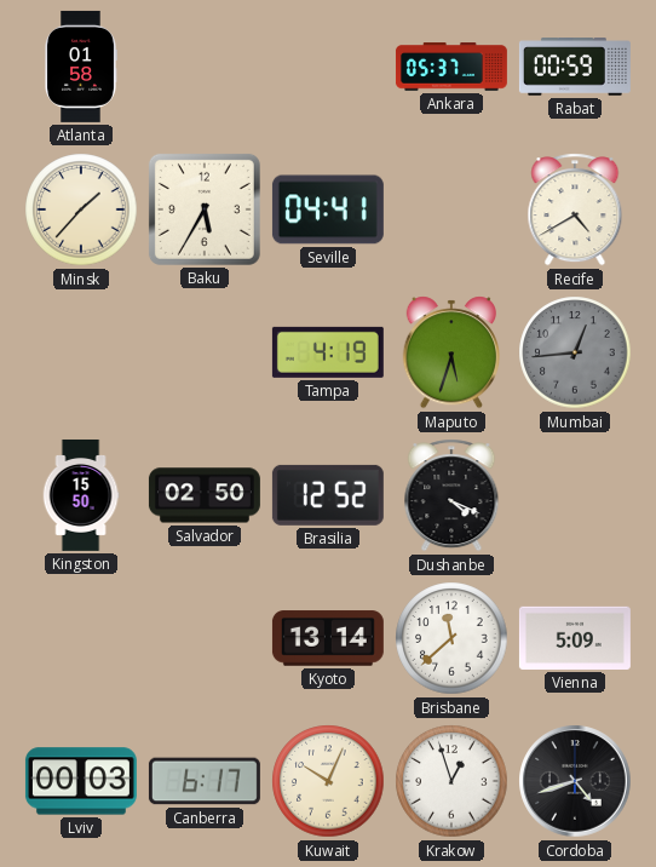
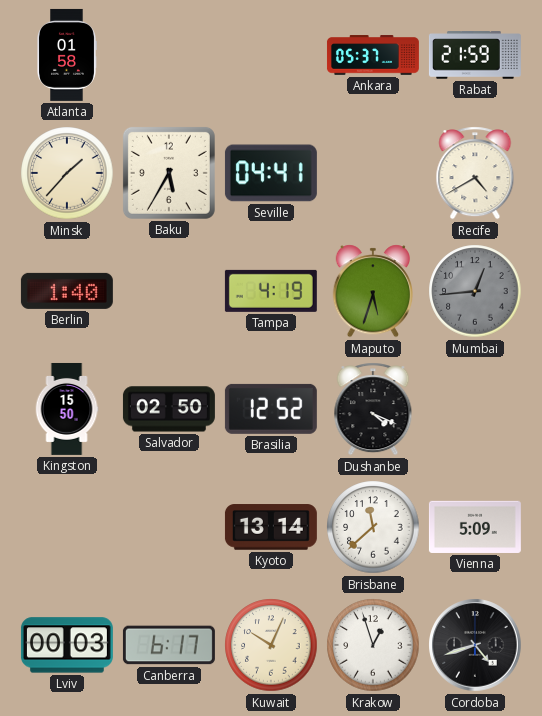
Rabat: 00:59 -> 21:59 (475, 55)
Berlin: none -> 1:40 (67, 291)
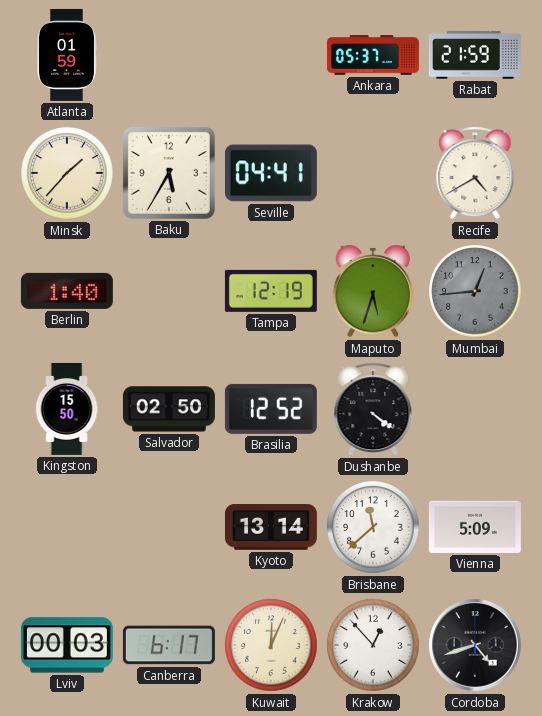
Atlanta: 01:58 -> 01:59 (67, 55)
Tampa: 4:19 -> 12:19 (271, 291)
Dushanbe: 4:19 -> 4:21 (373, 409)
Kuwait: 10:04 -> 12:04 (271, 645)
Krakow: 12:57 -> 12:53 (373, 645)
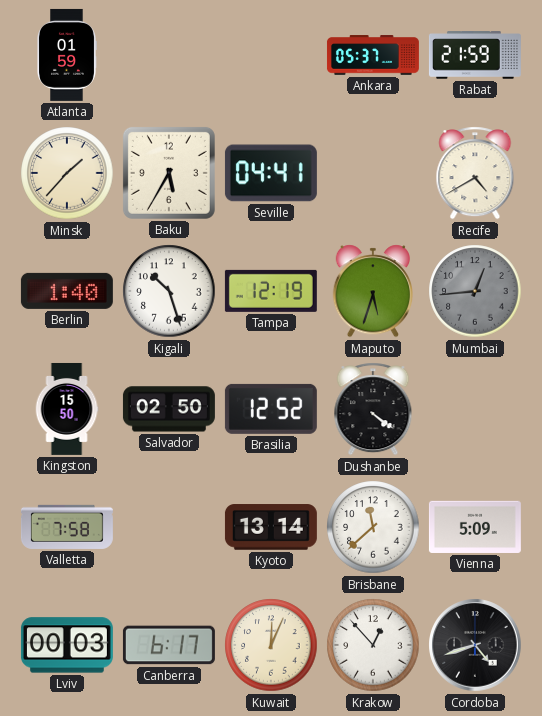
Kigali: none -> 10:27 (169, 291)
Valletta: none -> 7:58 (67, 527)
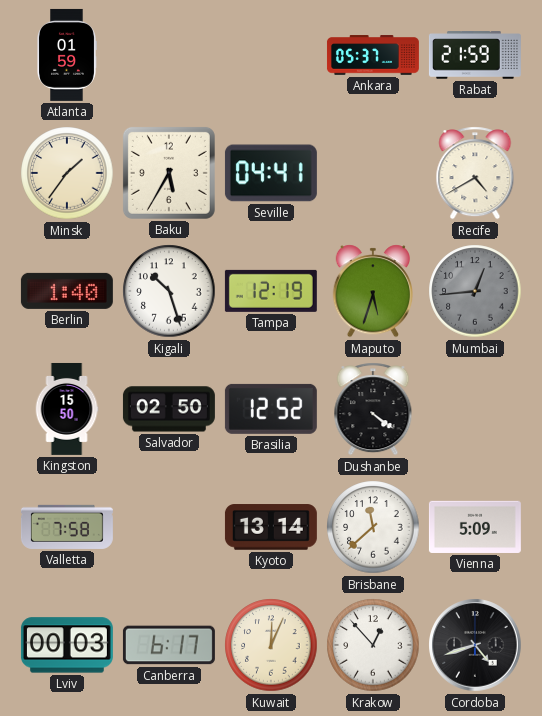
Minsk: 1:37 -> 1:36 (67, 173)
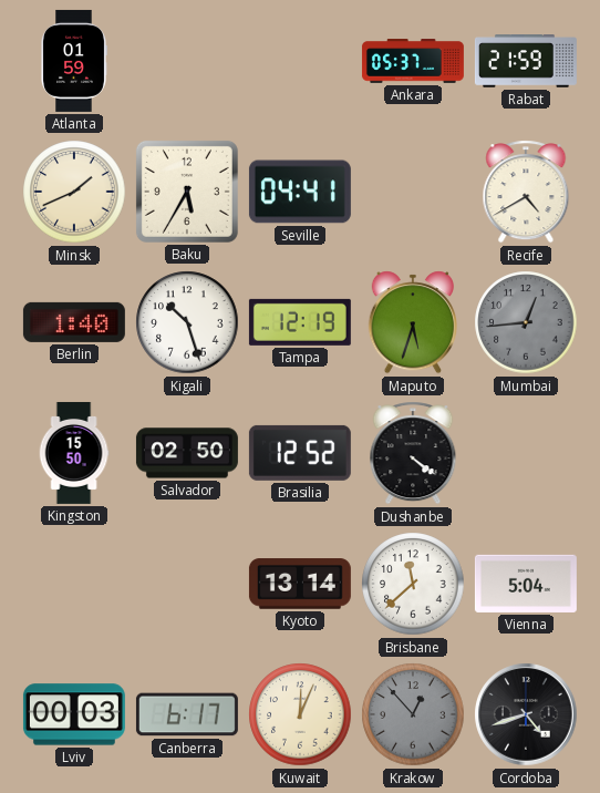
Minsk: 1:36 -> 1:41 (74, 192)
Valletta: 7:58 -> none (67, 527)
Vienna: 5:09 -> 5:04 (526, 584)
Krakow dial: white -> grey (413, 714)
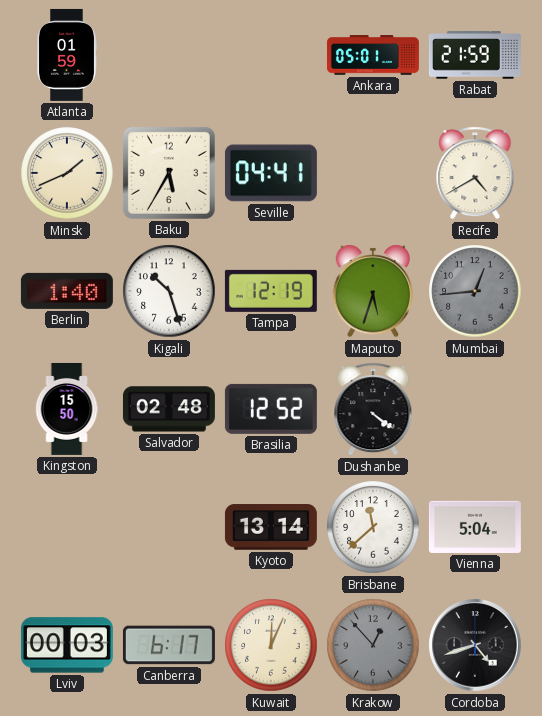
Ankara: 05:37 -> 05:01 (373, 55)
Salvador: 02:50 -> 02:48 (169, 409)
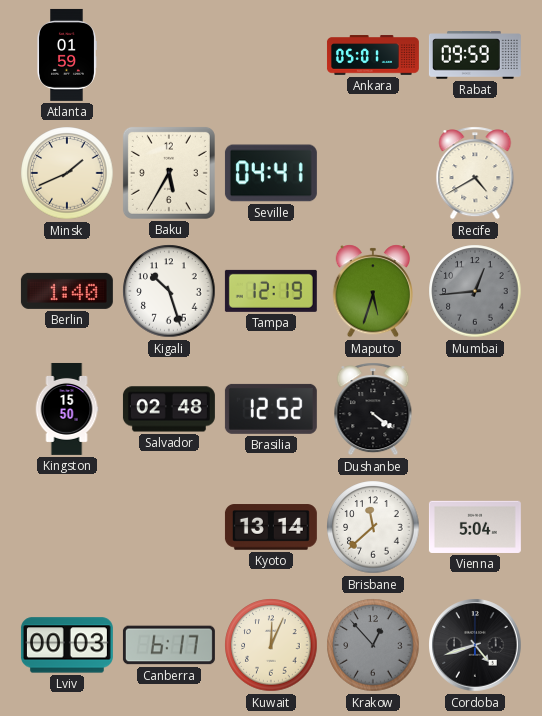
Rabat: 21:59 -> 09:59 (475, 55)
